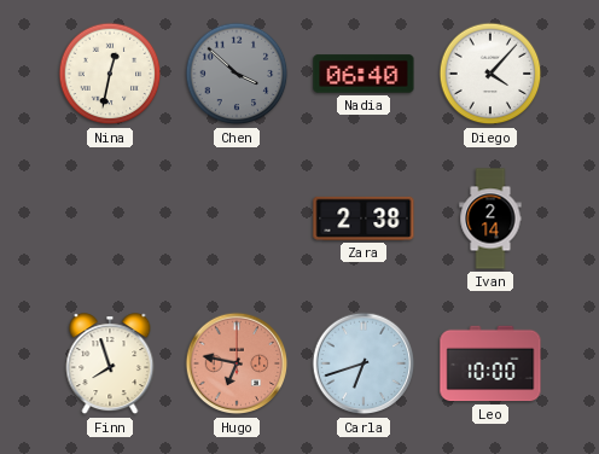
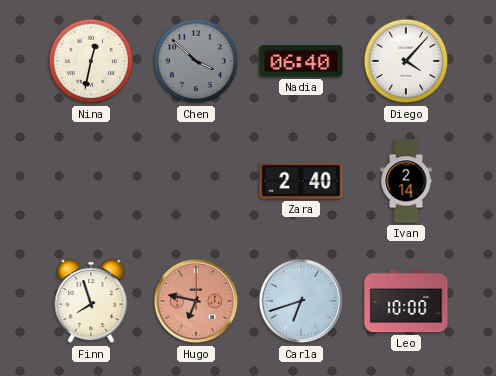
Zara: 2:38 -> 2:40 (301, 181)
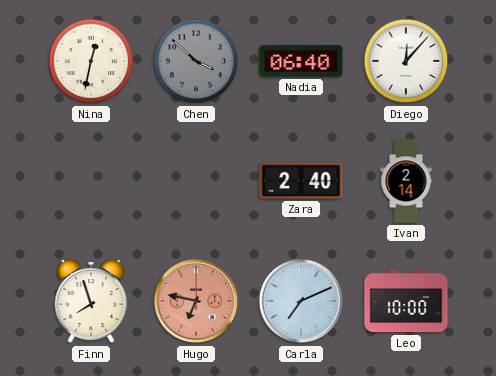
Diego: 4:07 -> 12:07 (406, 61)
Carla: 6:42 -> 7:11 (301, 301)
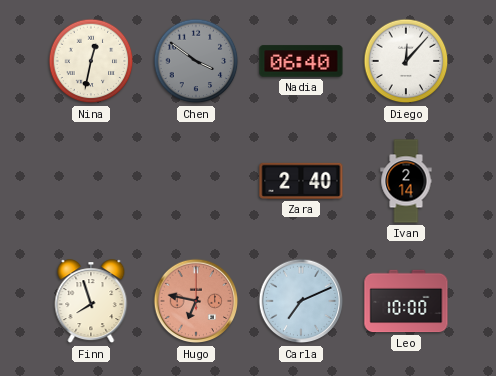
Chen: 3:52 -> 3:51 (196, 61)
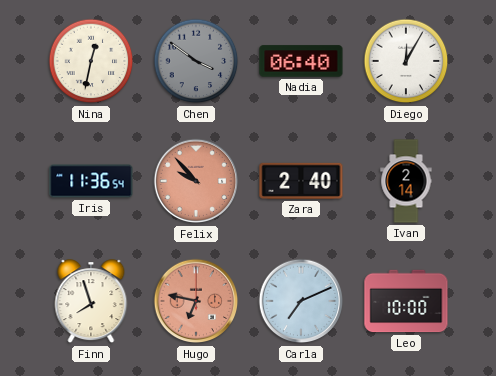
Diego: 12:07 -> 12:05 (406, 61)
Iris: none -> 11:36 (91, 181)
Felix: none -> 9:53 (196, 181)
